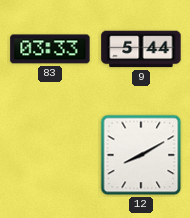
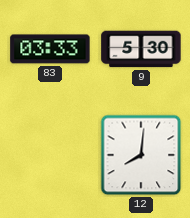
9: 5:44 -> 5:30 (141, 49)
12: 8:10 -> 8:01 (141, 155)
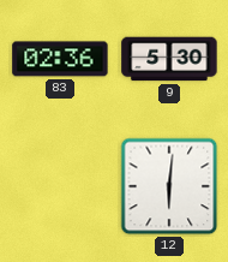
83: 03:33 -> 02:36 (60, 59)
12: 8:01 -> 6:01 (169, 186)
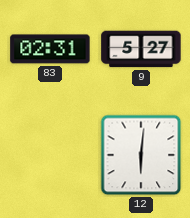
83: 02:36 -> 02:31 (50, 49)
9: 5:30 -> 5:27 (141, 49)
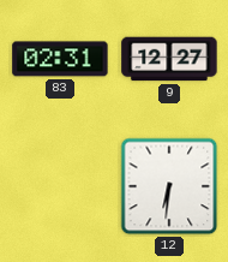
9: 5:27 -> 12:27 (169, 59)
12: 6:01 -> 6:31 (169, 186)
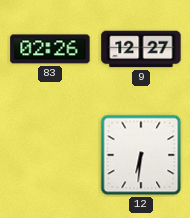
83: 02:31 -> 02:26 (50, 49)
